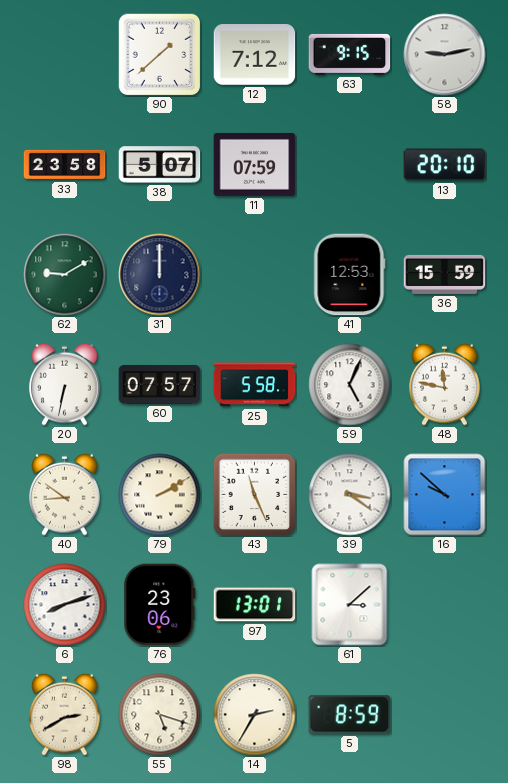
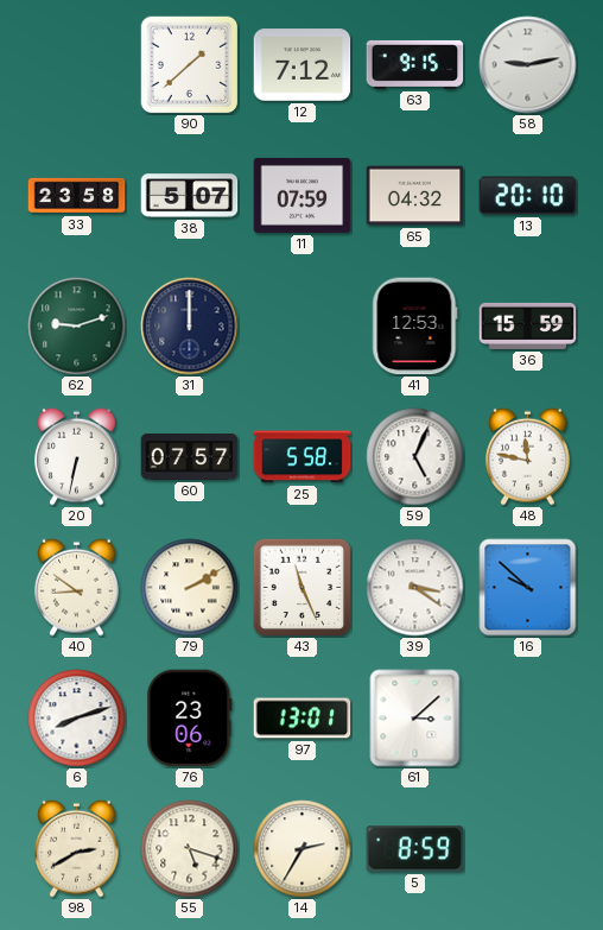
65: none -> 04:32 (415, 196)
62: 9:10 -> 9:12 (77, 327)
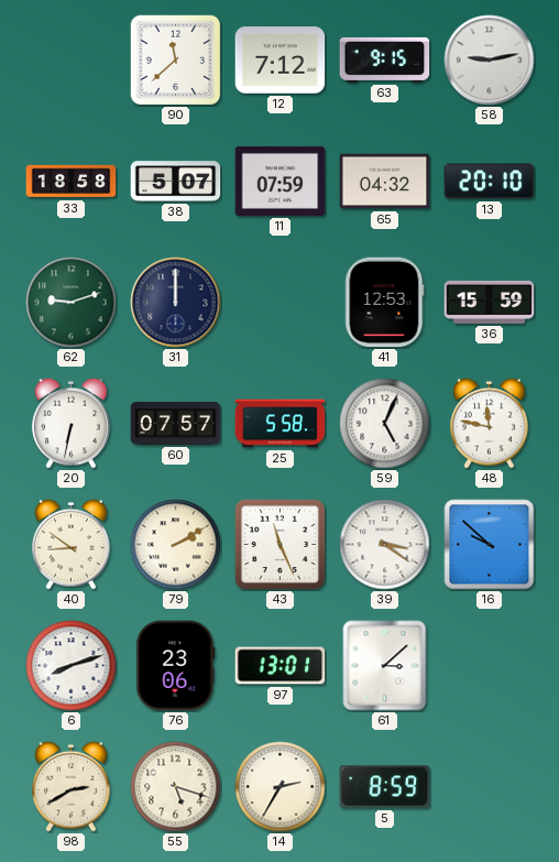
90: 1:38 -> 11:38 (175, 59)
33: 23:58 -> 18:58 (72, 182)
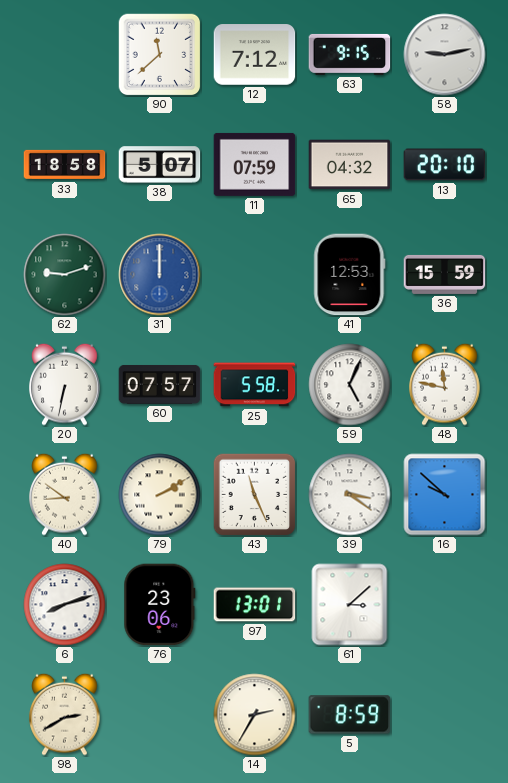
31 dial: navy -> blue (160, 275)
55: 5:18 -> none (176, 787)
